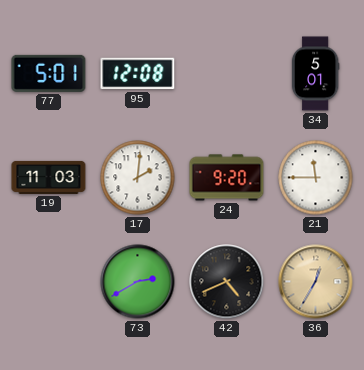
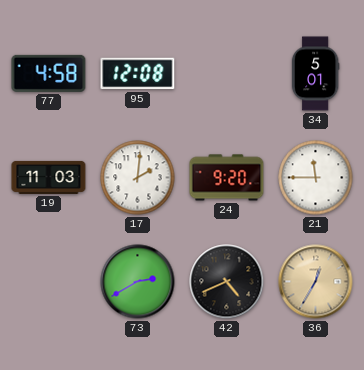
77: 5:01 -> 4:58 (49, 73)
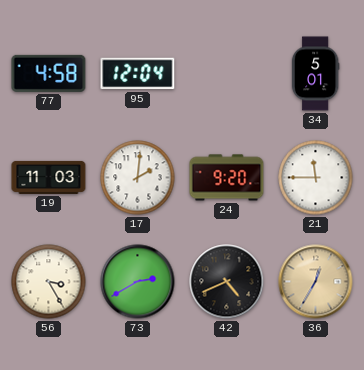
95: 12:08 -> 12:04 (138, 74)
56: none -> 3:25 (49, 282)
